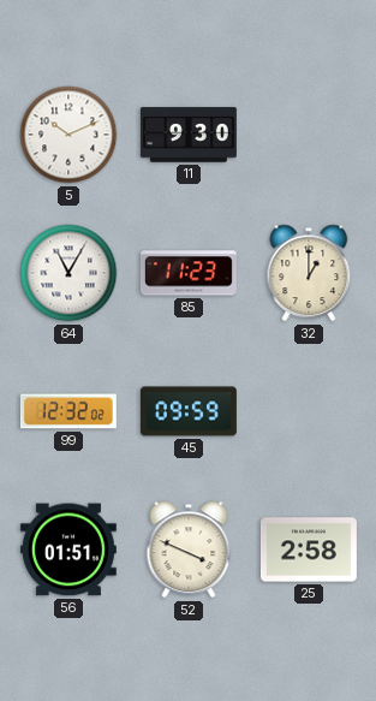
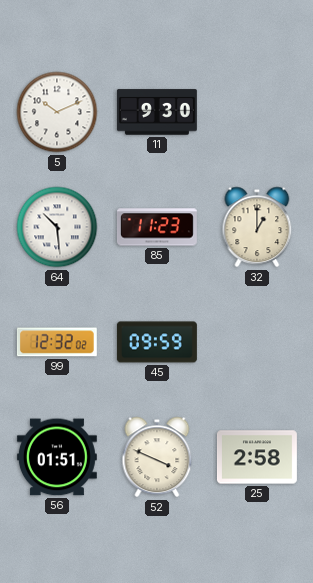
64: 11:05 -> 10:29 (57, 227)
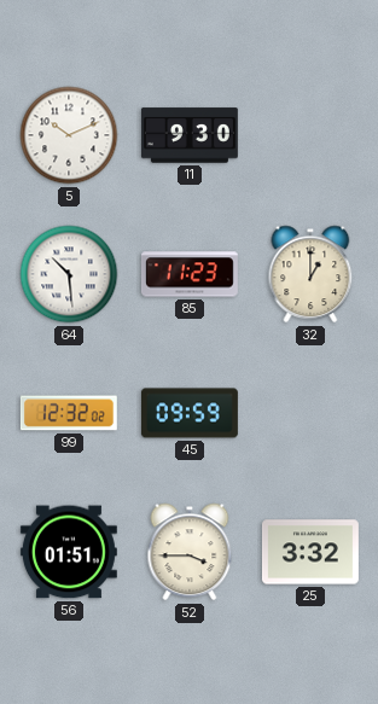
52: 3:49 -> 3:45 (190, 552)
25: 2:58 -> 3:32 (310, 552)
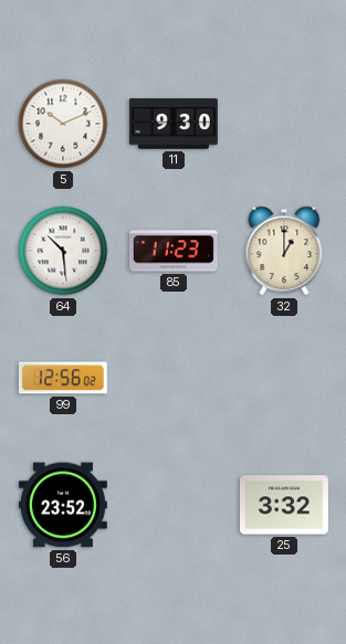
99: 12:32 -> 12:56 (63, 378)
45: 09:59 -> none (190, 413)
56: 01:51 -> 23:52 (63, 505)
52: 3:45 -> none (190, 552)
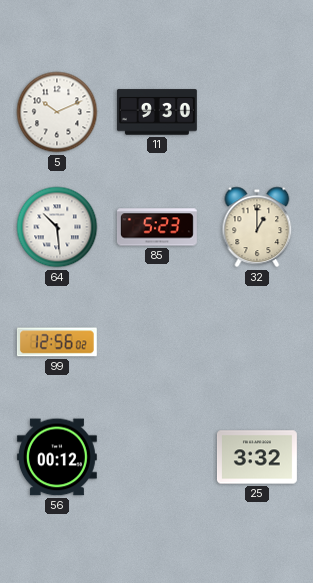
85: 11:23 -> 5:23 (157, 227)
56: 23:52 -> 00:12 (57, 457)
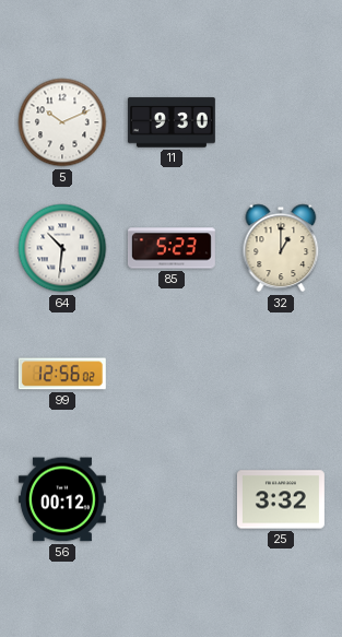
64: 10:29 -> 10:31 (62, 248)
